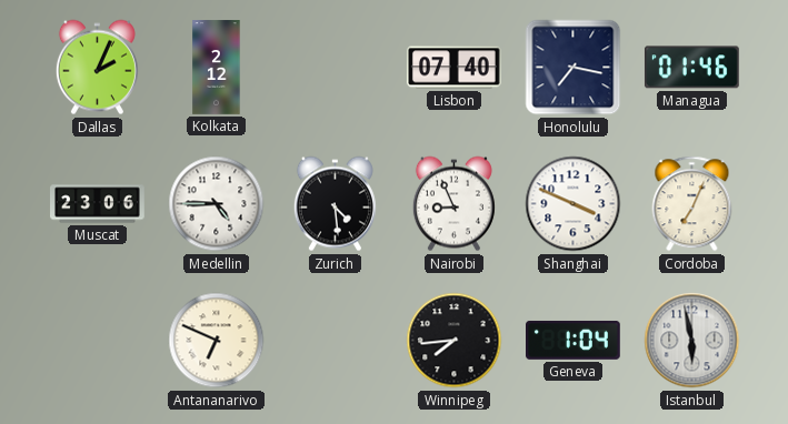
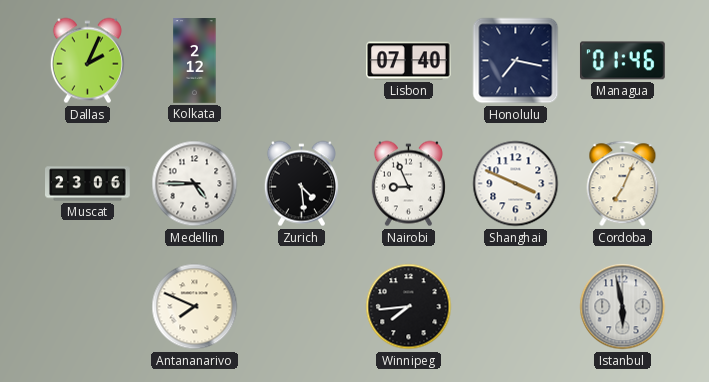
Antananarivo: 6:49 -> 7:49 (195, 307)
Geneva: 1:04 -> none (573, 340)
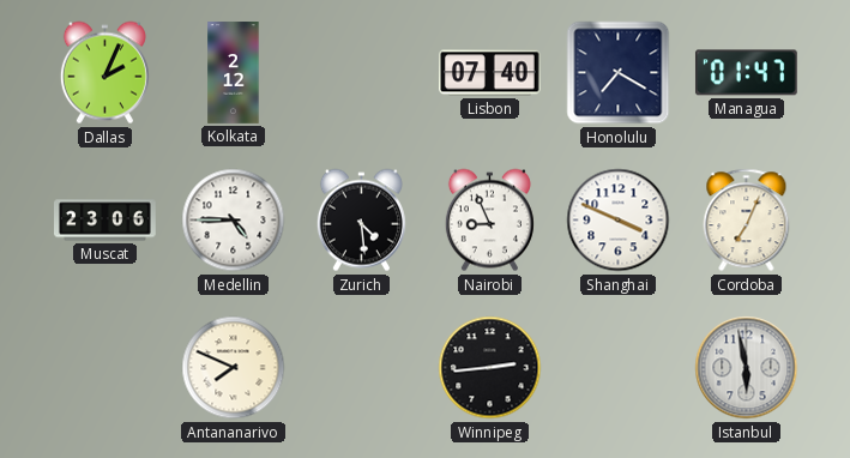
Honolulu: 7:17 -> 7:20 (619, 73)
Managua: 01:46 -> 01:47 (746, 73)
Winnipeg: 7:44 -> 2:44 (490, 368)
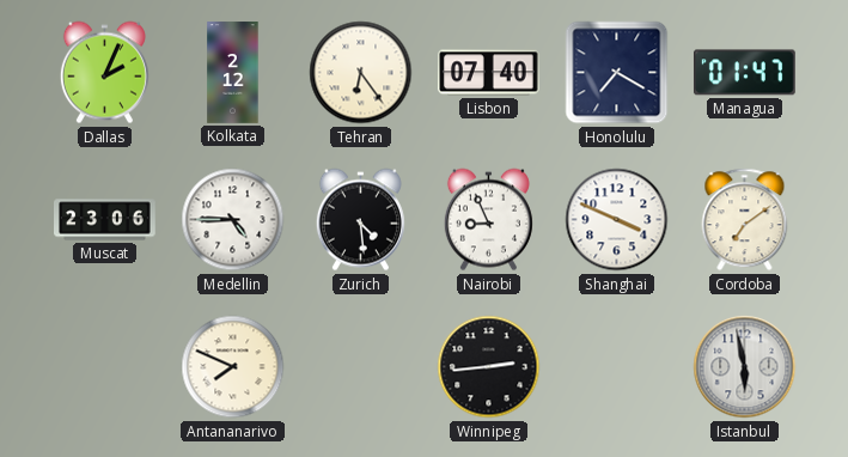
Tehran: none -> 6:24 (361, 73)
Cordoba: 7:04 -> 7:09 (745, 220)
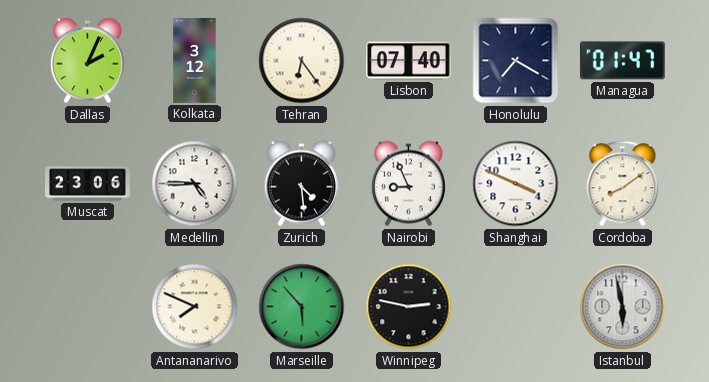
Kolkata: 2:12 -> 3:12 (195, 61)
Cordoba: 7:09 -> 8:09 (623, 184)
Marseille: none -> 5:53 (302, 307)
Winnipeg: 2:44 -> 2:47 (409, 307)
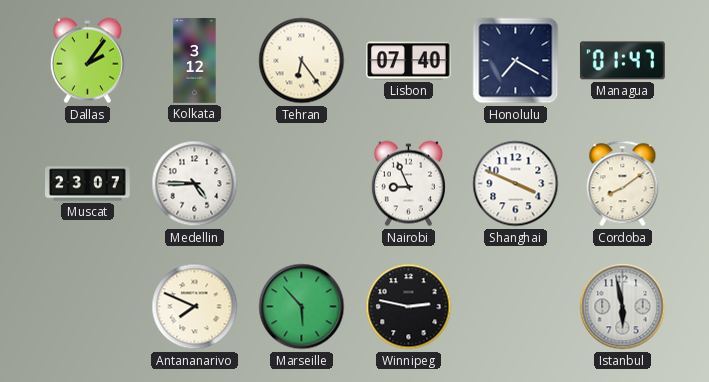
Dallas: 2:04 -> 2:06 (87, 61)
Muscat: 23:06 -> 23:07 (88, 184)
Zurich: 4:29 -> none (301, 184)
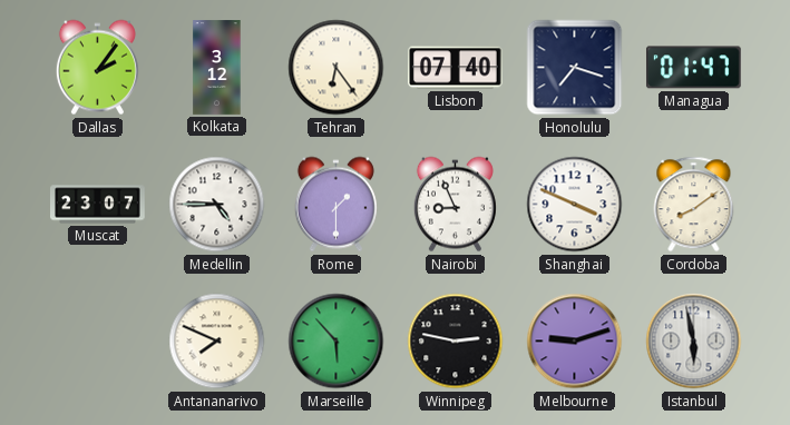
Honolulu: 7:20 -> 7:18 (575, 68)
Rome: none -> 1:30 (335, 205)
Melbourne: none -> 9:12 (575, 342)
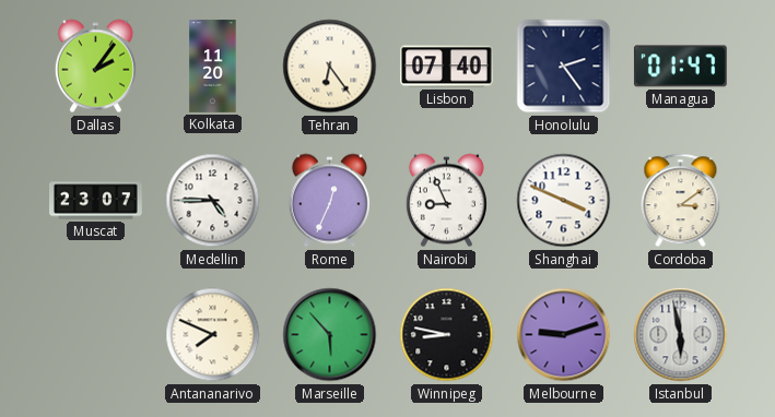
Kolkata: 3:12 -> 11:20 (213, 67)
Honolulu: 7:18 -> 2:24 (564, 67)
Rome: 1:30 -> 12:34 (329, 201)
Cordoba: 8:09 -> 3:09 (681, 201)
Winnipeg: 2:47 -> 8:47 (447, 335)
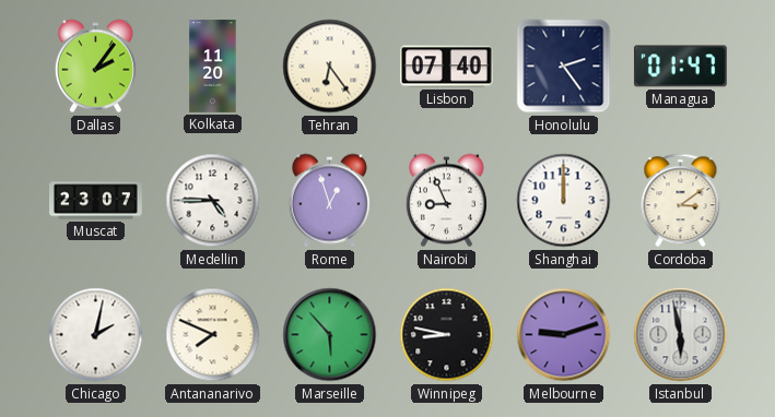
Rome: 12:34 -> 12:57 (329, 201)
Shanghai: 3:49 -> 12:00 (564, 201)
Chicago: none -> 2:02 (96, 335)
